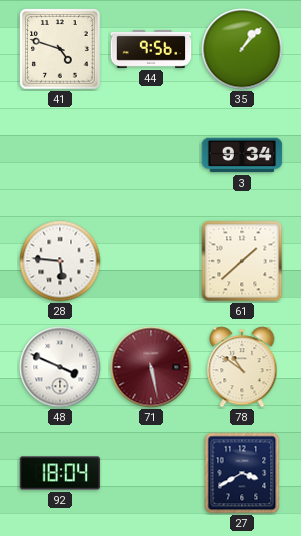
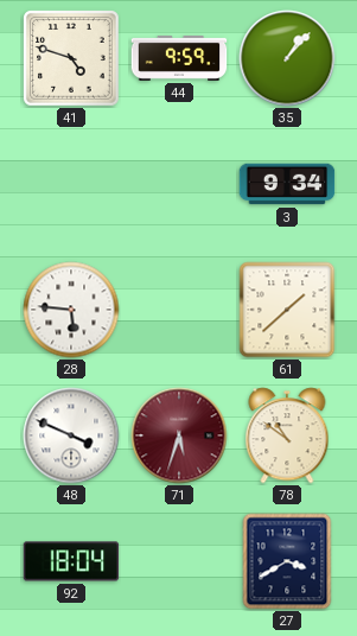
44: 9:56 -> 9:59 (179, 58)
71: 5:28 -> 5:33 (179, 435)
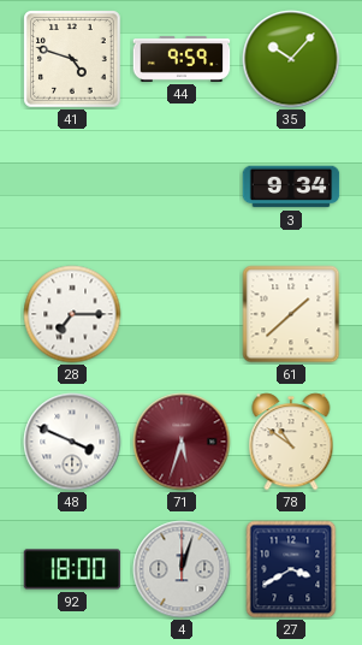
35: 1:07 -> 10:07 (291, 59)
28: 5:46 -> 7:15 (72, 314)
92: 18:04 -> 18:00 (72, 569)
4: none -> 12:03 (182, 569)
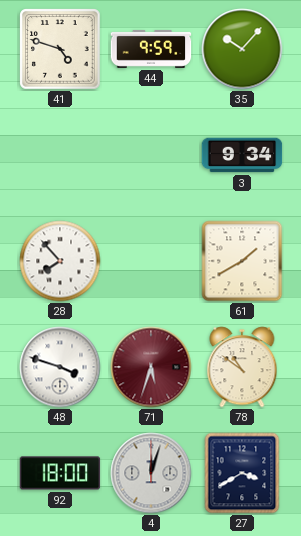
28: 7:15 -> 7:53 (60, 261)
61: 1:38 -> 1:40 (242, 261)
48: 3:49 -> 3:48 (60, 367)
